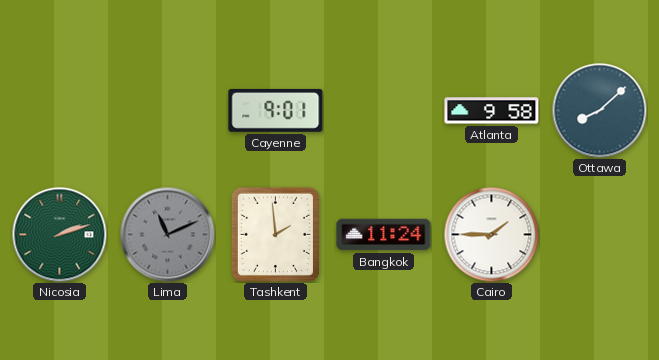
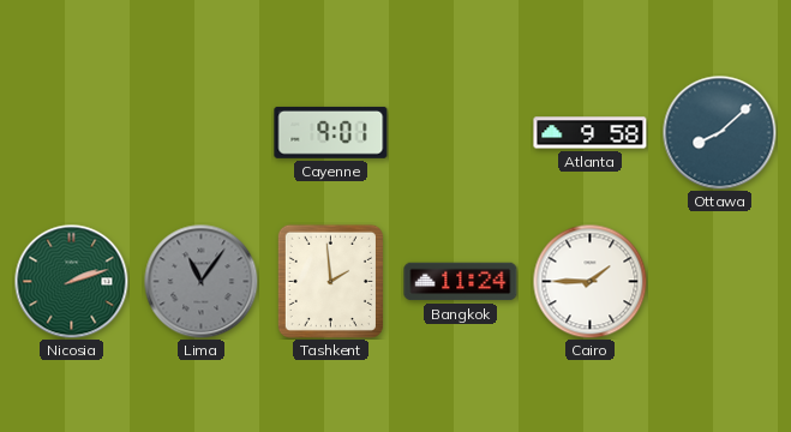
Lima: 11:11 -> 11:06 (200, 281)
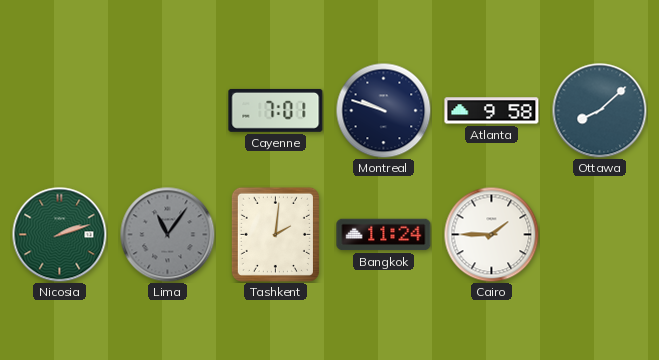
Cayenne: 9:01 -> 7:01 (276, 110)
Montreal: none -> 9:48 (383, 110)
Tashkent: 1:59 -> 2:01 (275, 234)
